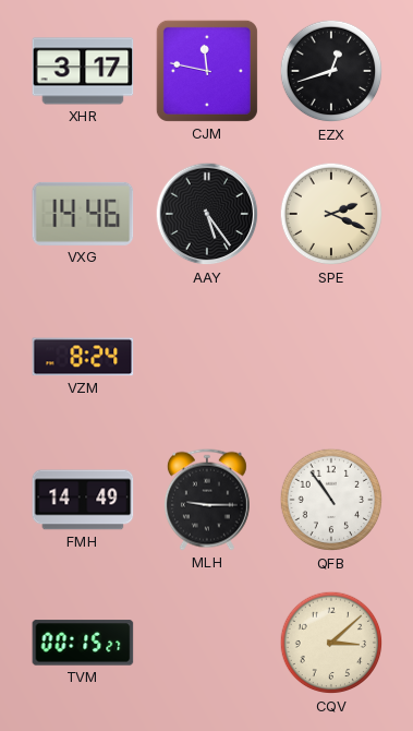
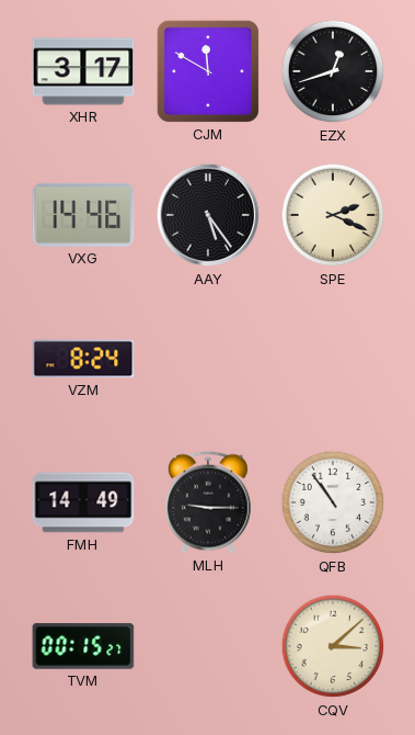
CJM: 11:47 -> 11:50 (208, 71)
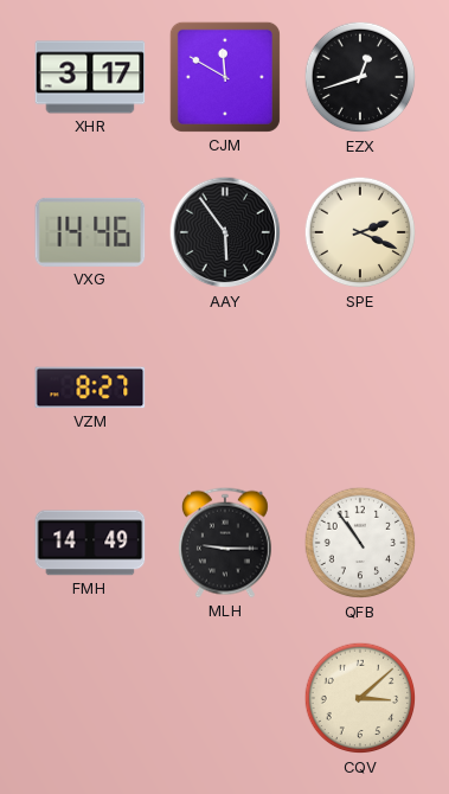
AAY: 5:24 -> 5:54 (225, 232)
VZM: 8:24 -> 8:27 (90, 388)
TVM: 00:15 -> none (83, 646)
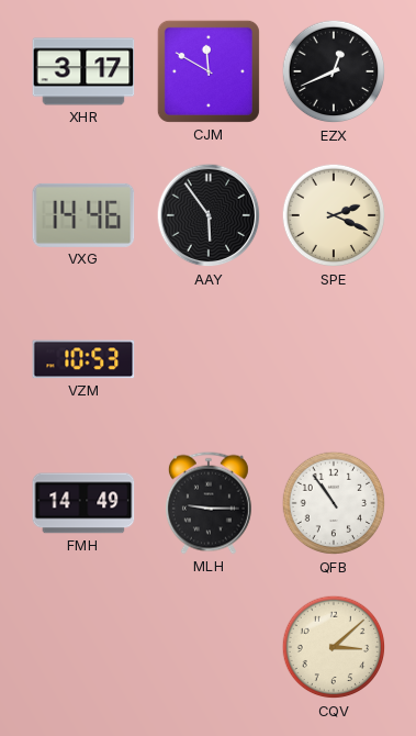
EZX: 12:42 -> 12:41 (334, 71)
VZM: 8:27 -> 10:53 (83, 359)
